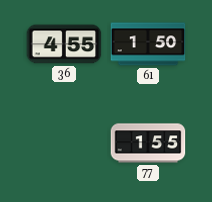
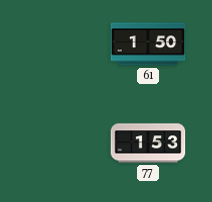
36: 4:55 -> none (64, 44)
77: 1:55 -> 1:53 (148, 143)
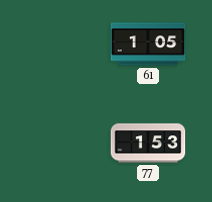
61: 1:50 -> 1:05 (148, 44)
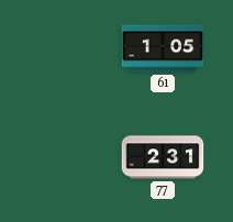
77: 1:53 -> 2:31 (163, 157)
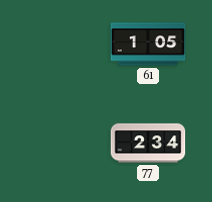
77: 2:31 -> 2:34 (148, 143)
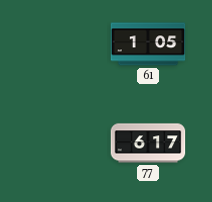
77: 2:34 -> 6:17 (148, 143)
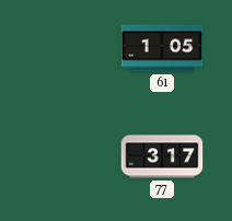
77: 6:17 -> 3:17 (162, 156)
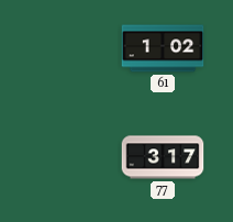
61: 1:05 -> 1:02 (163, 48)
